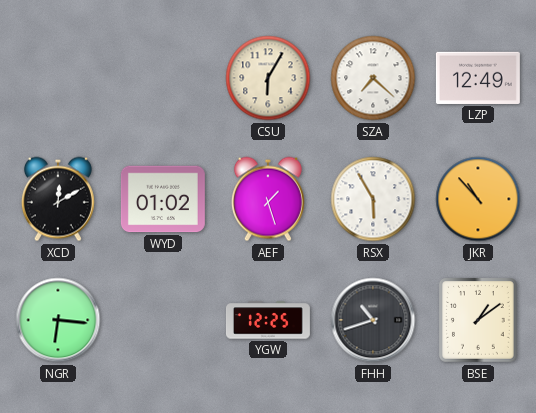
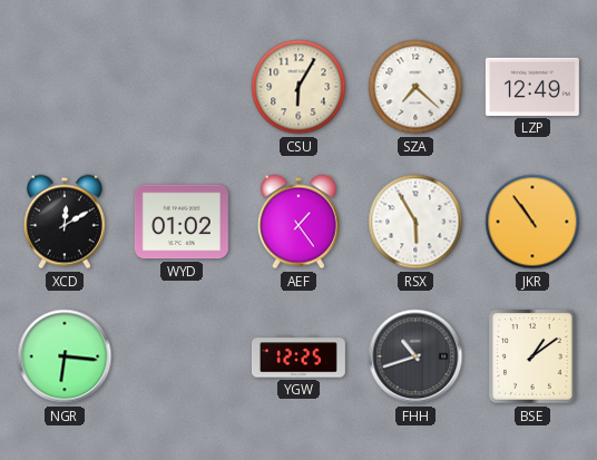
AEF: 1:27 -> 1:24 (298, 222)
JKR: 10:53 -> 10:54 (532, 222)
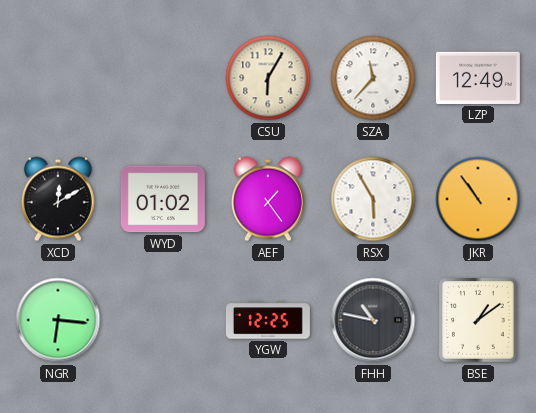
SZA: 7:22 -> 11:37 (373, 78)
FHH: 10:42 -> 10:47 (373, 320)
